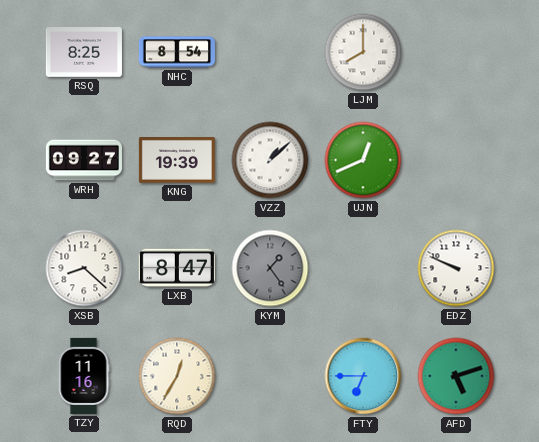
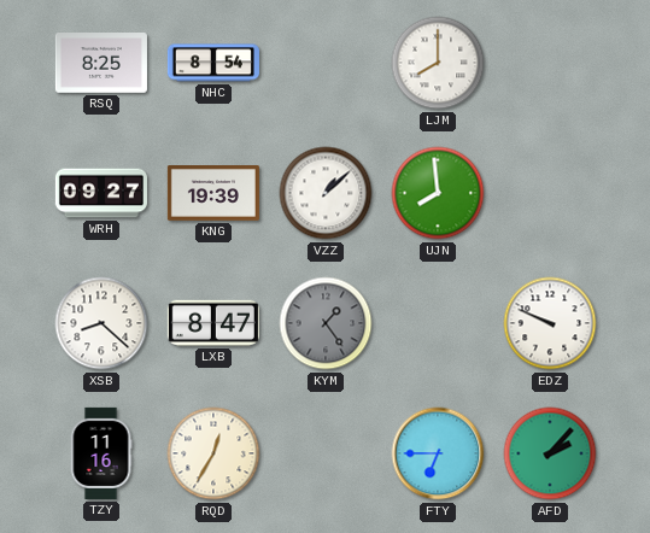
UJN: 12:41 -> 7:59 (438, 193)
AFD: 5:12 -> 2:07 (550, 453)
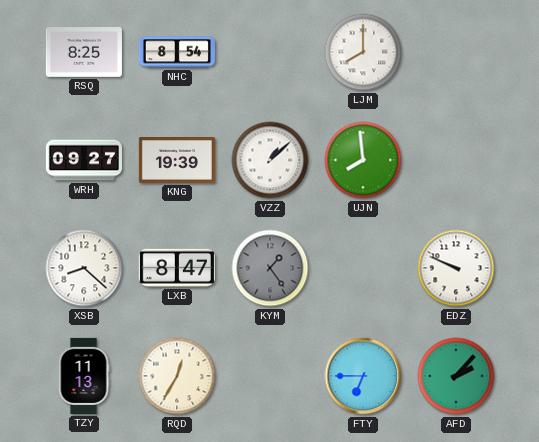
TZY: 11:16 -> 11:13 (84, 376)
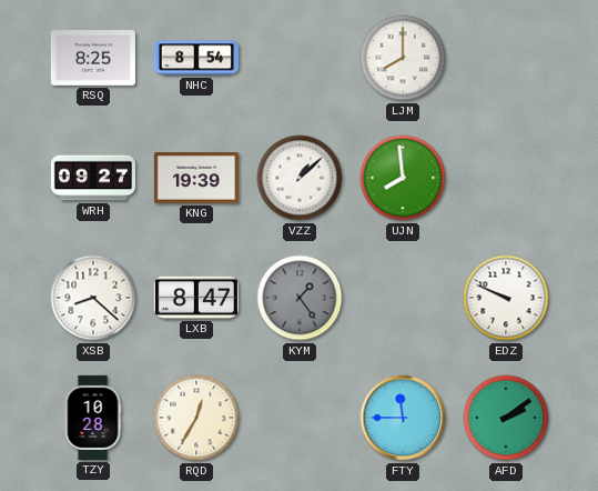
TZY: 11:13 -> 10:28 (93, 418)
FTY: 6:45 -> 11:45 (403, 418)
AFD: 2:07 -> 2:09 (506, 418)
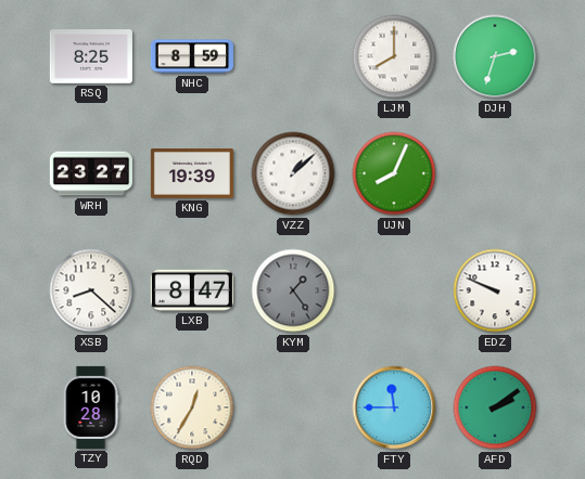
NHC: 8:54 -> 8:59 (192, 56)
DJH: none -> 2:33 (495, 56)
WRH: 09:27 -> 23:27 (91, 173)
UJN: 7:59 -> 8:04 (394, 173)
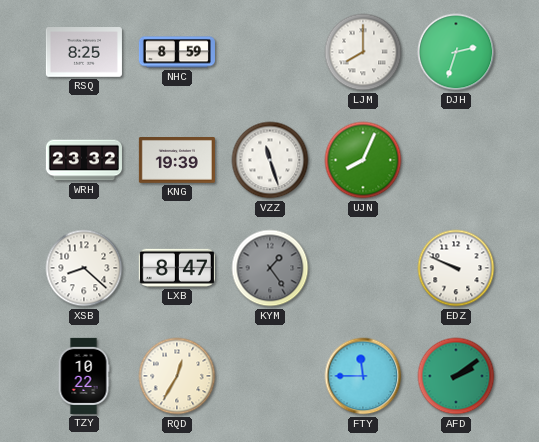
WRH: 23:27 -> 23:32 (84, 160)
VZZ: 1:08 -> 11:27 (270, 160)
TZY: 10:28 -> 10:22 (84, 376)
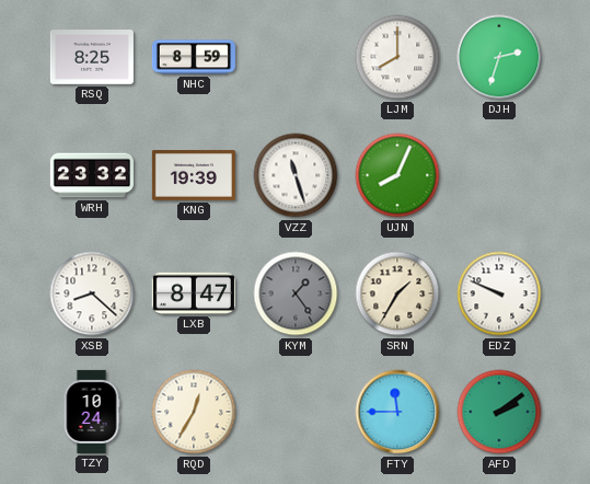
SRN: none -> 1:35 (397, 293)
TZY: 10:22 -> 10:24 (92, 412)
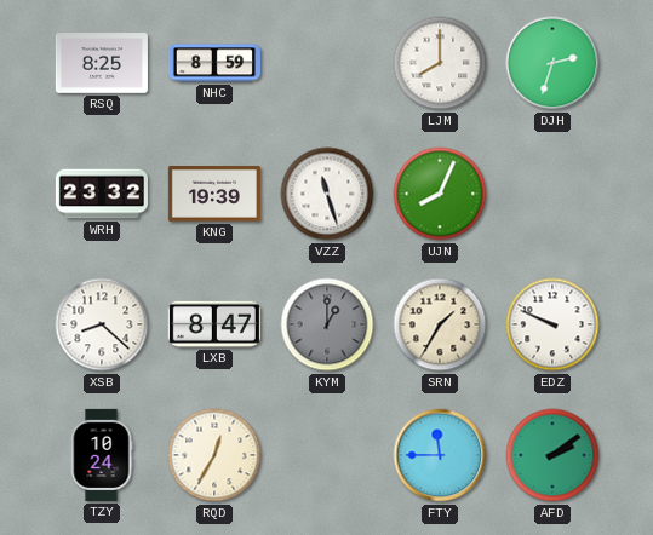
KYM: 1:24 -> 1:00 (327, 324)
